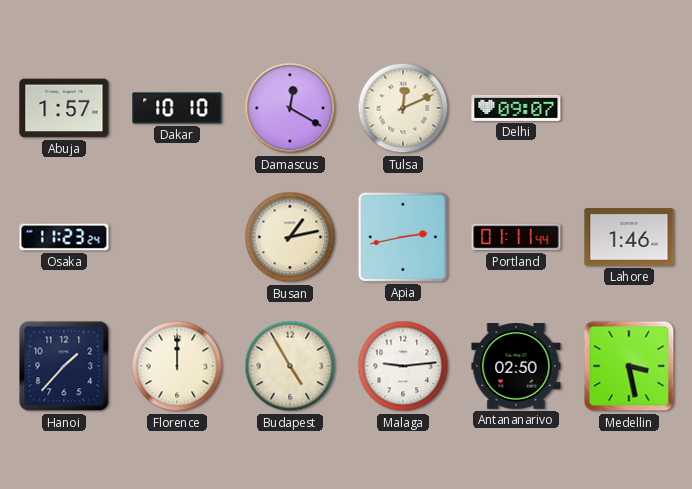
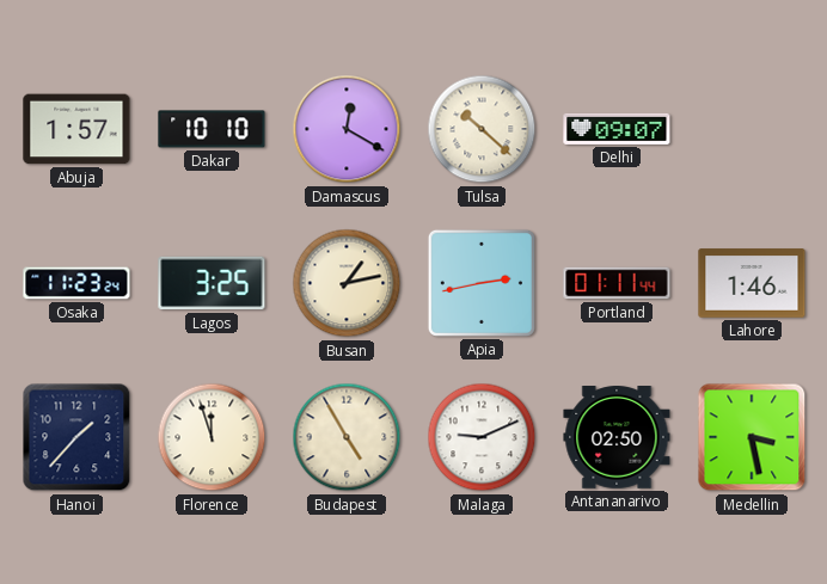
Tulsa: 12:11 -> 10:22 (482, 129)
Lagos: none -> 3:25 (212, 283)
Florence: 12:00 -> 11:57 (212, 437)
Malaga: 9:14 -> 9:11 (482, 437)
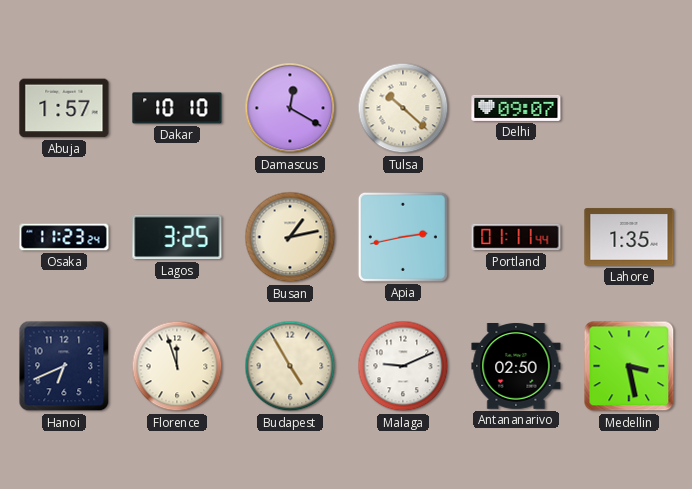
Lahore: 1:46 -> 1:35 (629, 237)
Hanoi: 1:37 -> 6:41 (64, 366)
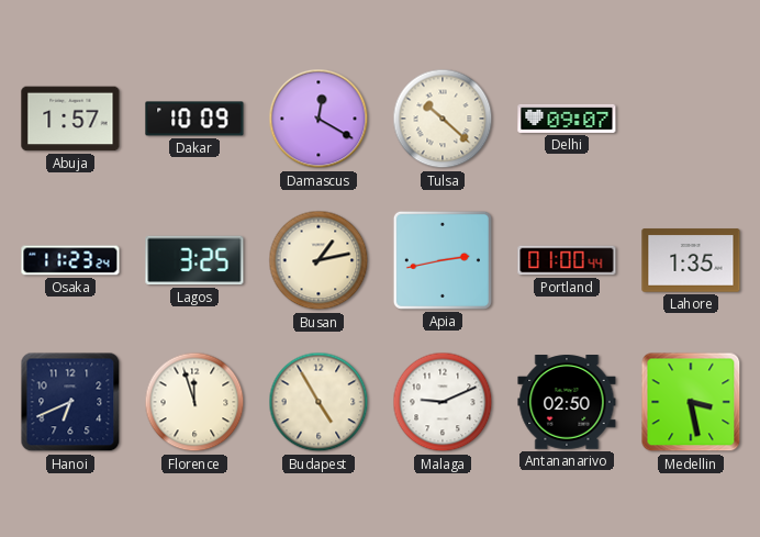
Dakar: 10:10 -> 10:09 (194, 119)
Portland: 01:11 -> 01:00 (567, 260)
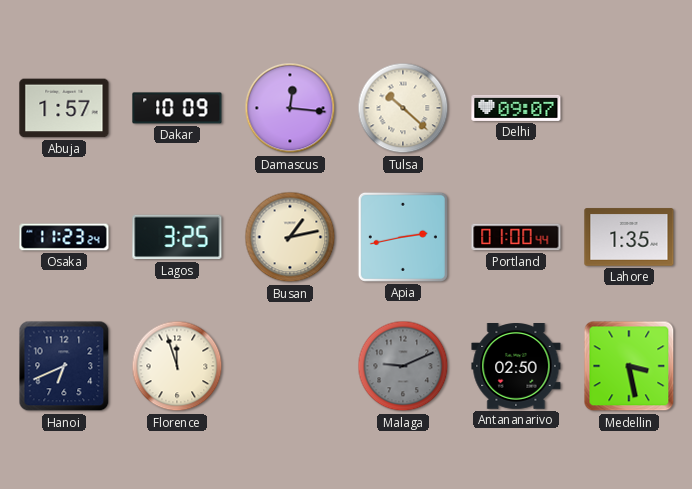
Damascus: 12:20 -> 12:16 (290, 108)
Budapest: 4:55 -> none (318, 402)
Malaga dial: white -> grey (403, 366)
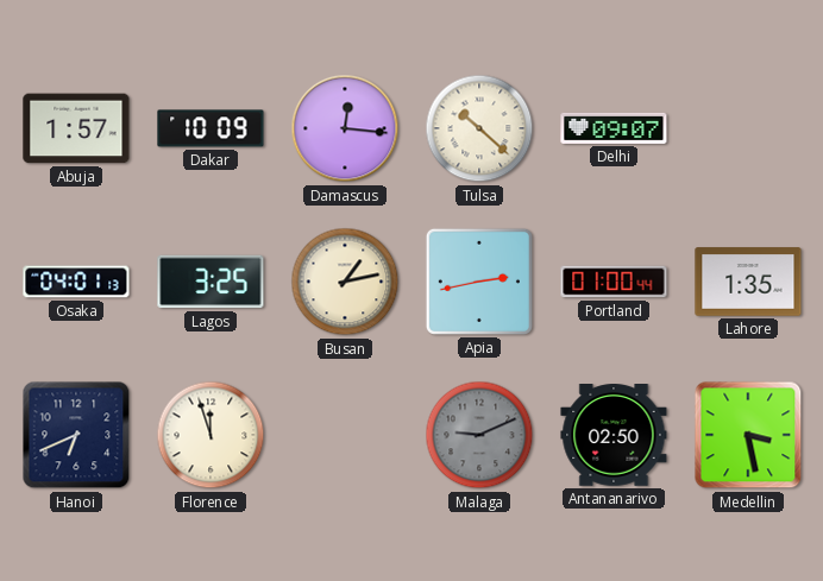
Osaka: 11:23 -> 04:01 (76, 282)
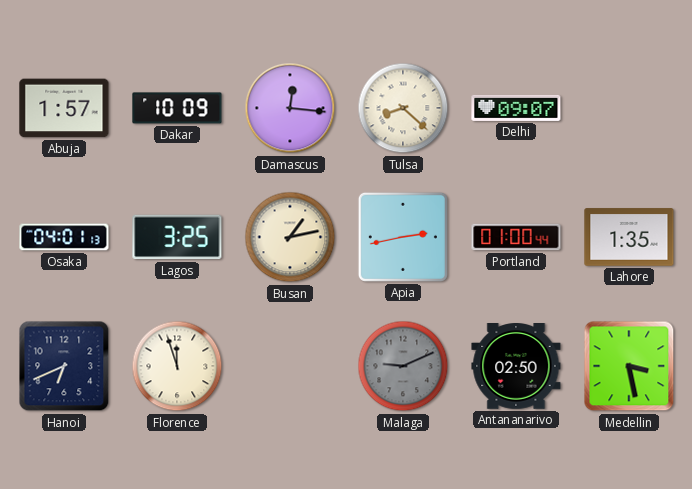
Tulsa: 10:22 -> 8:22 (403, 108)
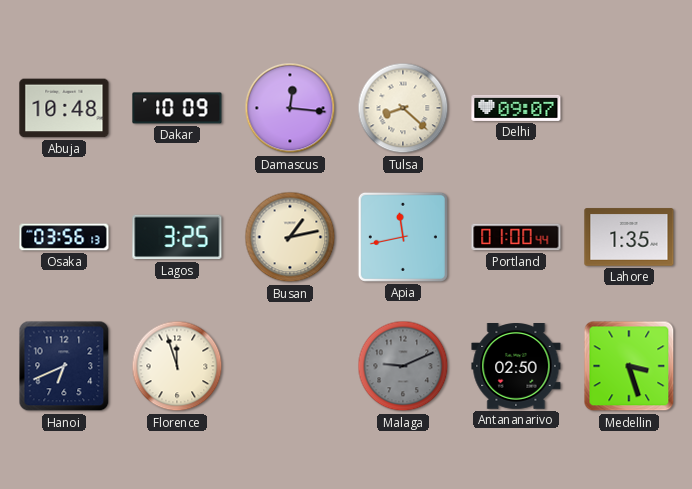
Abuja: 1:57 -> 10:48 (64, 108)
Osaka: 04:01 -> 03:56 (64, 237)
Apia: 2:43 -> 11:43 (403, 237)
Medellin: 3:28 -> 3:27 (629, 366)
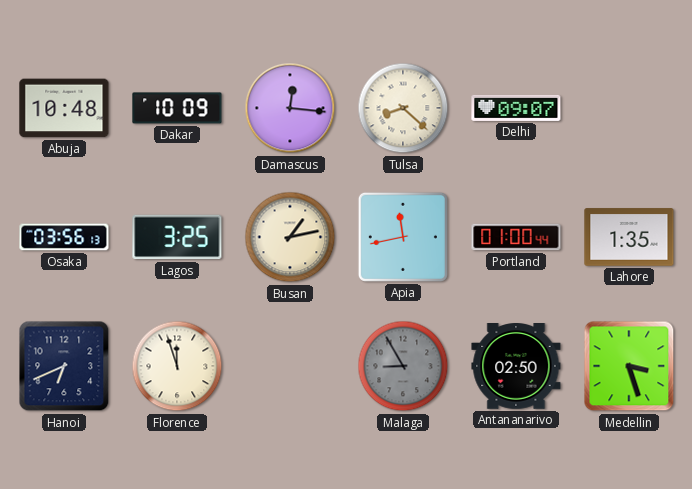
Malaga: 9:11 -> 8:55 (403, 366)
